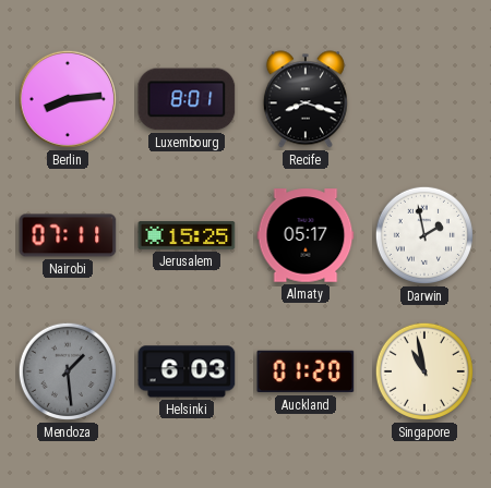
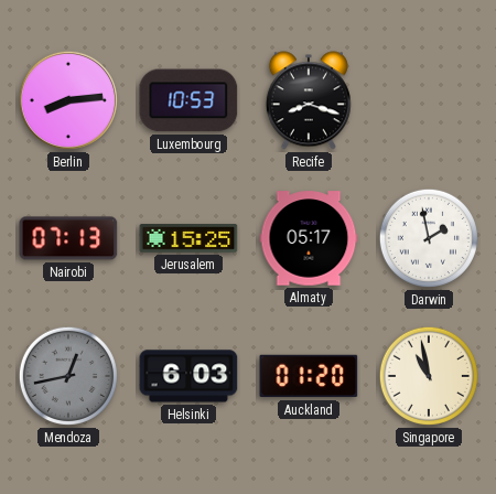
Luxembourg: 8:01 -> 10:53 (188, 100)
Nairobi: 07:11 -> 07:13 (68, 238)
Mendoza: 1:29 -> 12:43 (68, 376)
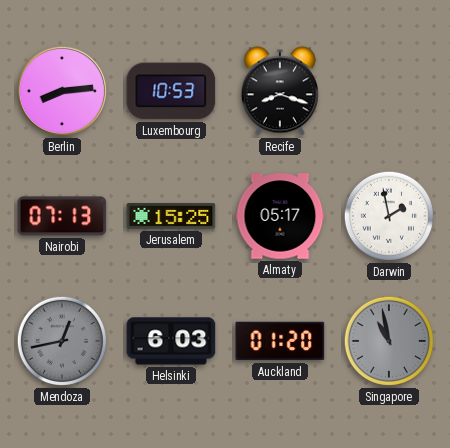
Singapore dial: cream -> grey (389, 341)
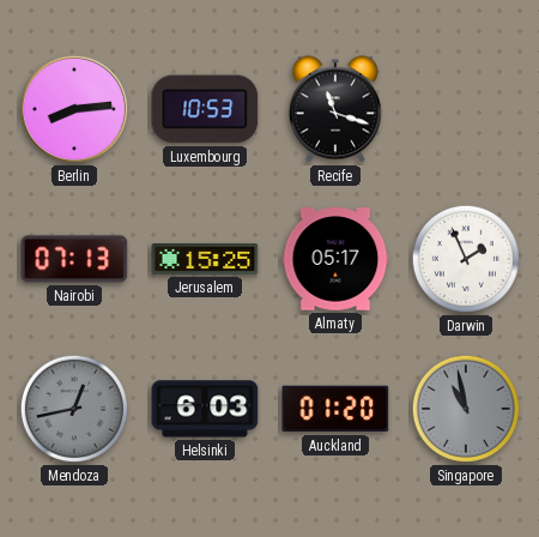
Recife: 8:18 -> 11:18 (335, 109)
Darwin: 1:58 -> 1:56 (466, 259)
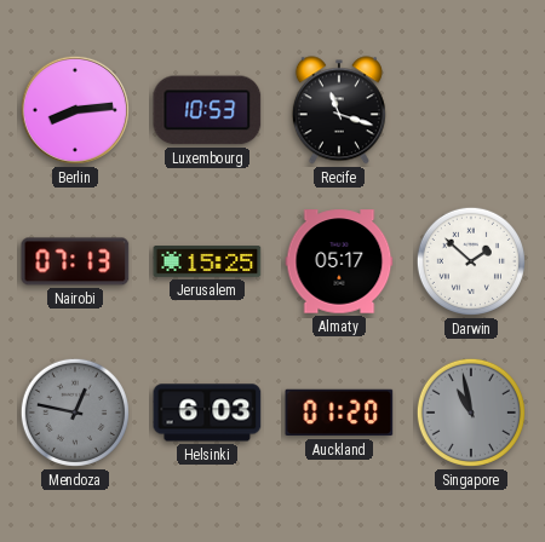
Darwin: 1:56 -> 1:52 (471, 261)
Mendoza: 12:43 -> 12:47 (75, 413)
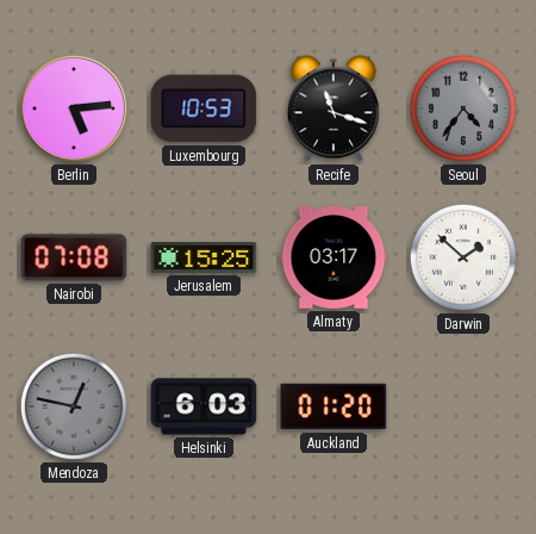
Berlin: 8:14 -> 5:14 (74, 108)
Seoul: none -> 4:36 (463, 108)
Nairobi: 07:13 -> 07:08 (74, 257)
Almaty: 05:17 -> 03:17 (334, 257)
Singapore: 10:58 -> none (471, 413)
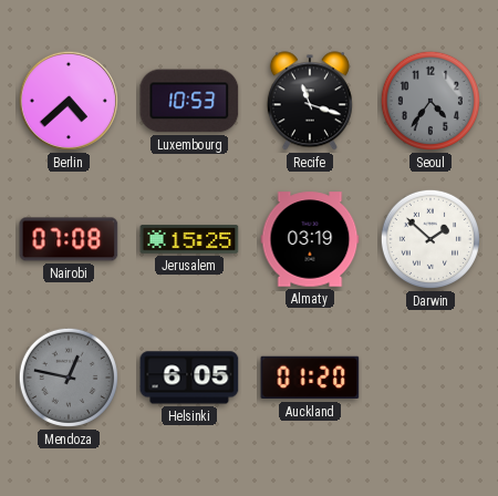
Berlin: 5:14 -> 4:38 (69, 101)
Almaty: 03:17 -> 03:19 (310, 239)
Helsinki: 6:03 -> 6:05 (189, 378)
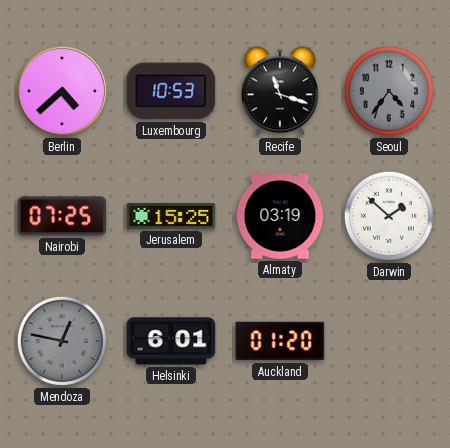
Nairobi: 07:08 -> 07:25 (62, 216)
Helsinki: 6:05 -> 6:01 (171, 341)
